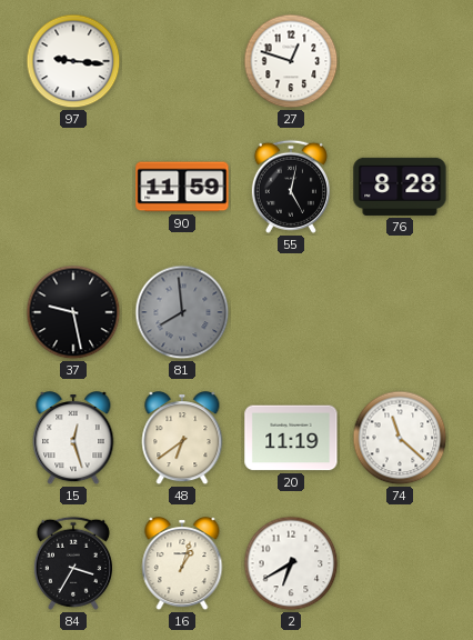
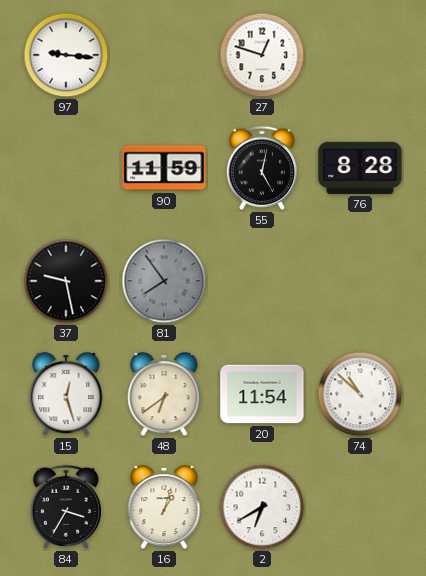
81: 7:59 -> 7:54 (164, 281)
20: 11:19 -> 11:54 (262, 394)
74: 11:22 -> 10:52 (360, 394)
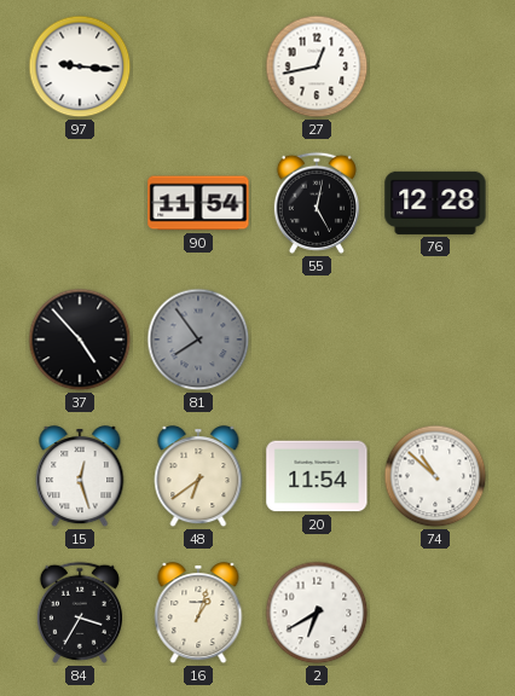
27: 12:48 -> 12:43 (317, 66)
90: 11:59 -> 11:54 (198, 203)
76: 8:28 -> 12:28 (435, 203)
37: 9:28 -> 4:53 (80, 340)
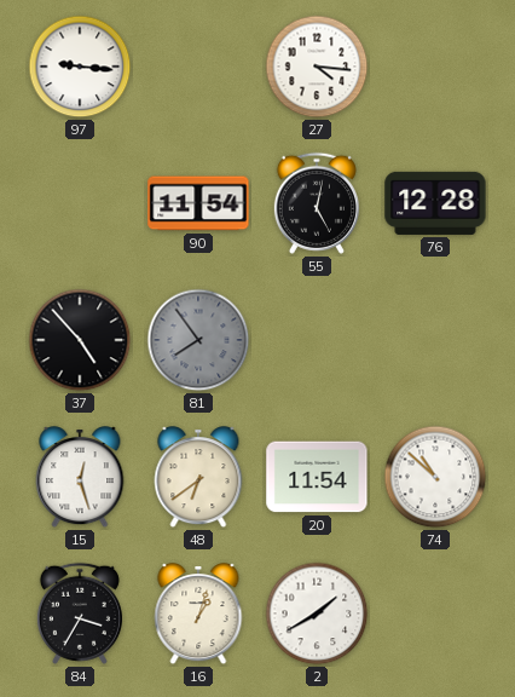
27: 12:43 -> 4:16 (317, 67)
2: 6:40 -> 1:40 (317, 614)
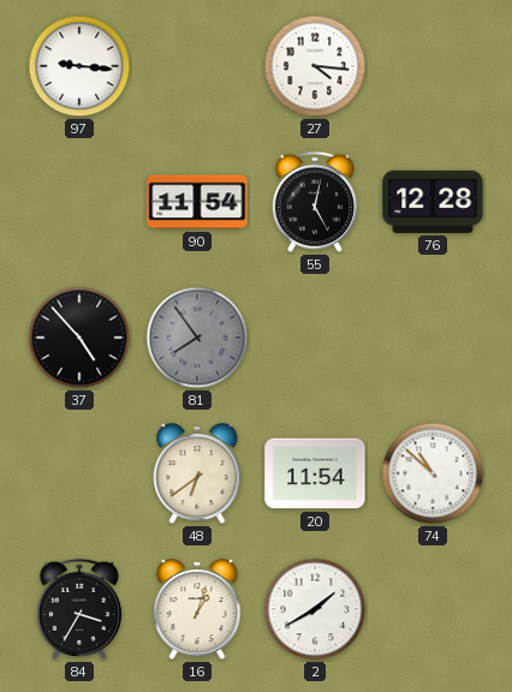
15: 12:27 -> none (80, 478)
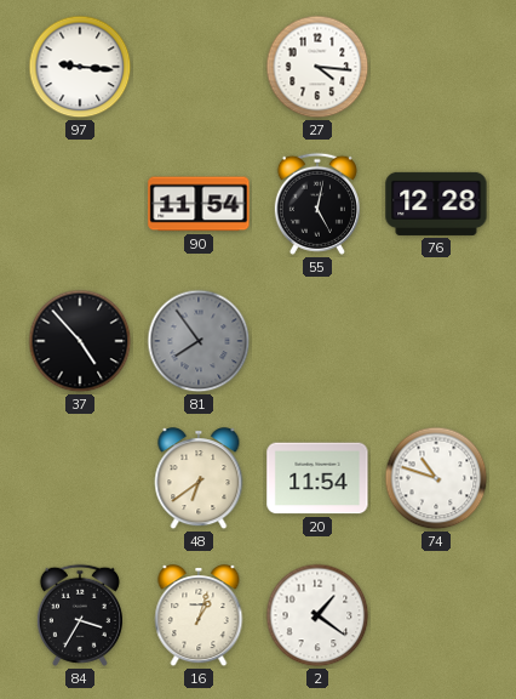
74: 10:52 -> 10:48 (436, 478)
2: 1:40 -> 1:21 (317, 615)
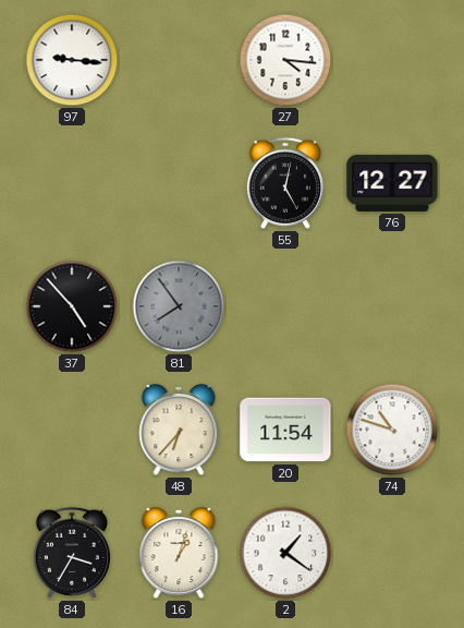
90: 11:54 -> none (199, 204)
76: 12:28 -> 12:27 (392, 183)
48: 6:39 -> 6:37 (179, 431)
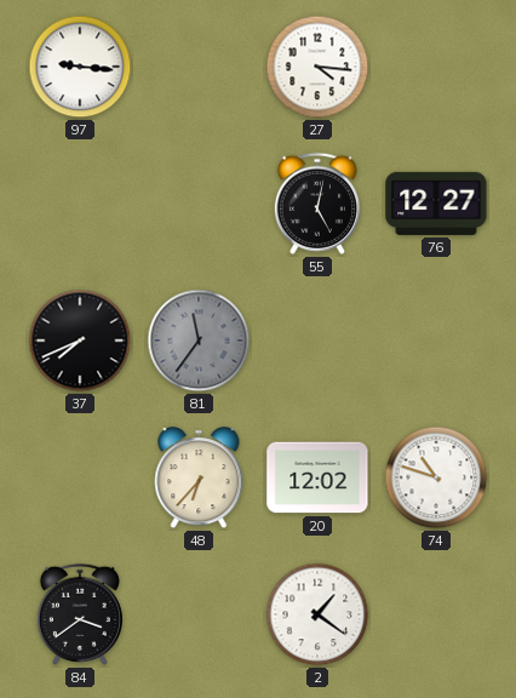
37: 4:53 -> 7:41 (80, 341)
81: 7:54 -> 11:36 (199, 341)
20: 11:54 -> 12:02 (317, 477)
84: 3:35 -> 3:39 (80, 614)
16: 1:03 -> none (179, 554)
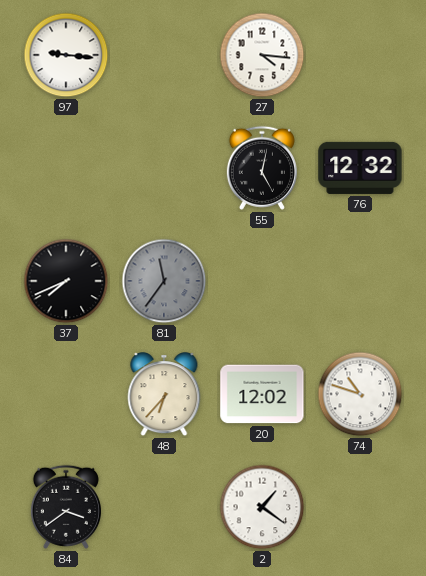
76: 12:27 -> 12:32 (360, 168)
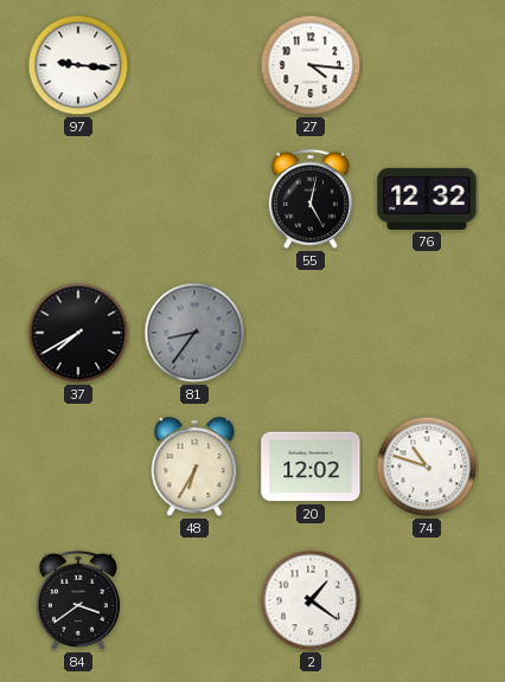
37: 7:41 -> 7:40 (78, 333)
81: 11:36 -> 8:36 (194, 333)
48: 6:37 -> 6:35 (194, 468)
